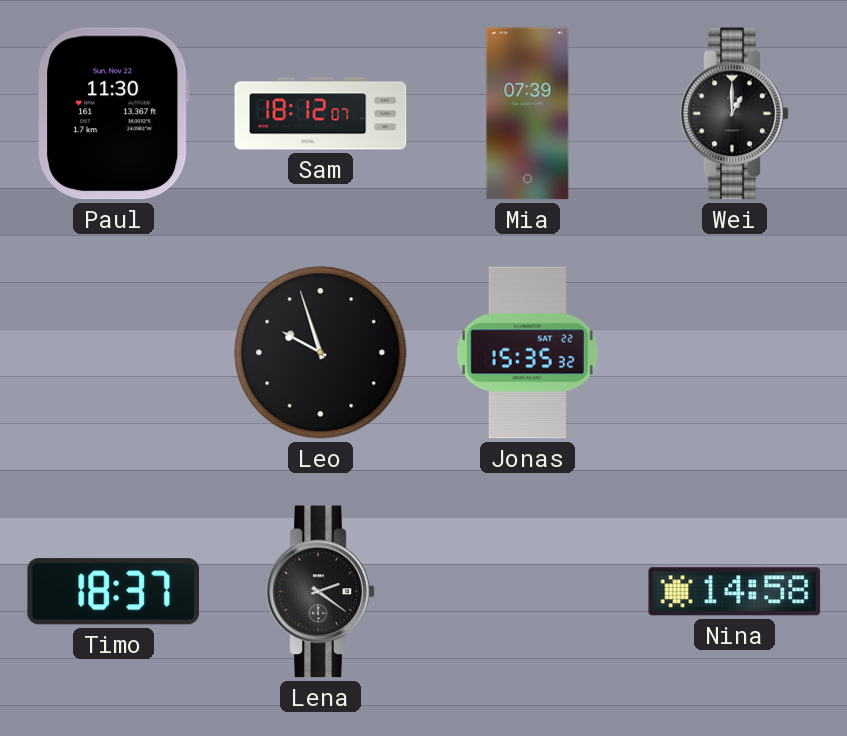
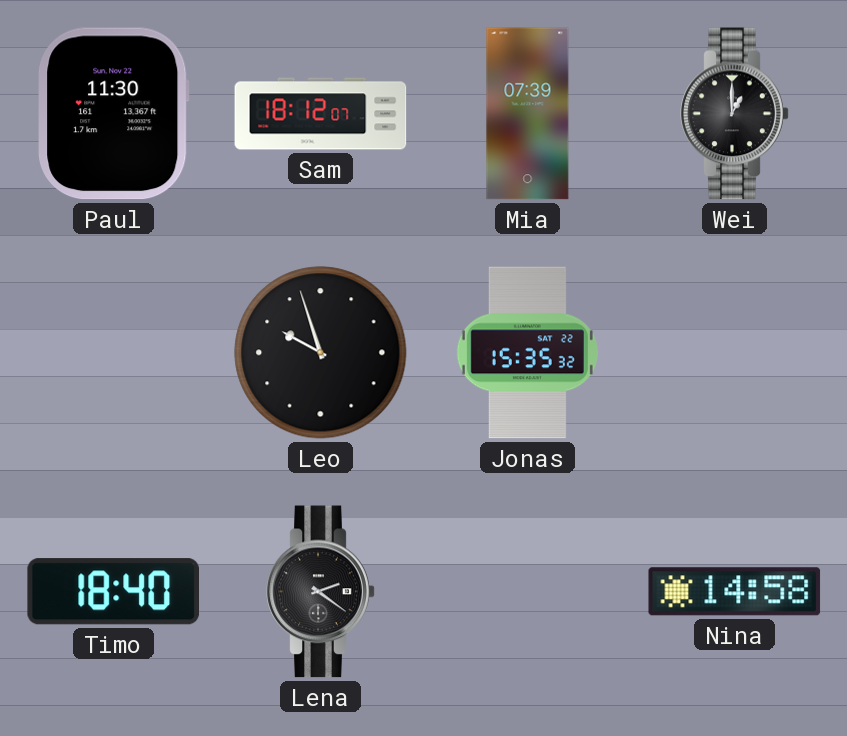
Timo: 18:37 -> 18:40 (113, 592)
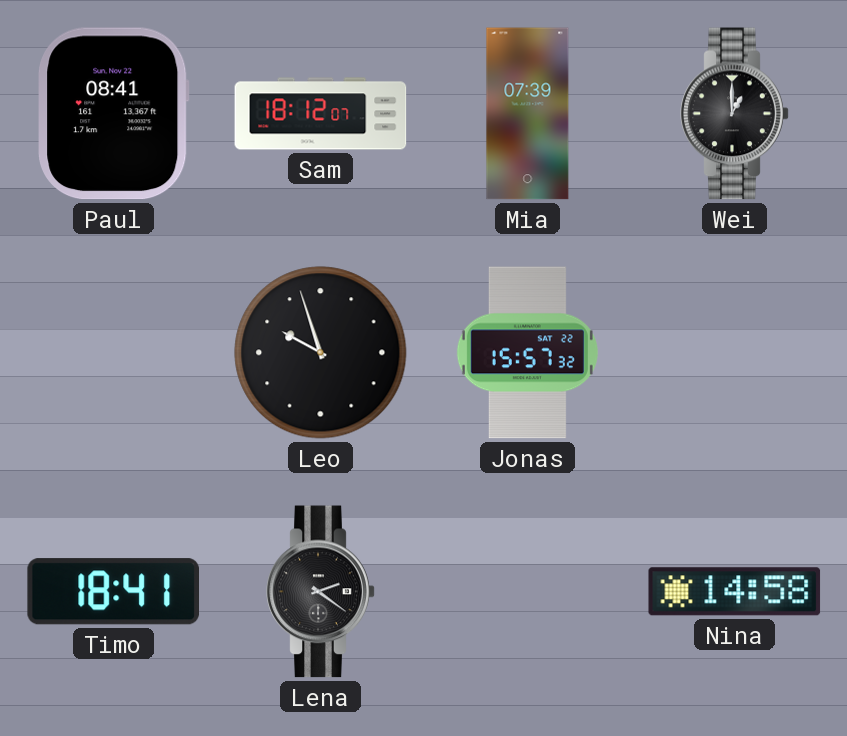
Paul: 11:30 -> 08:41 (114, 114)
Jonas: 15:35 -> 15:57 (527, 353)
Timo: 18:40 -> 18:41 (113, 592)
